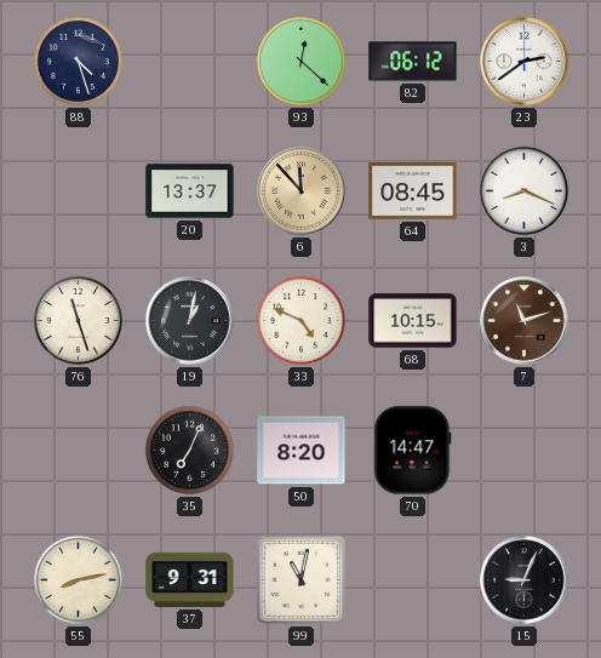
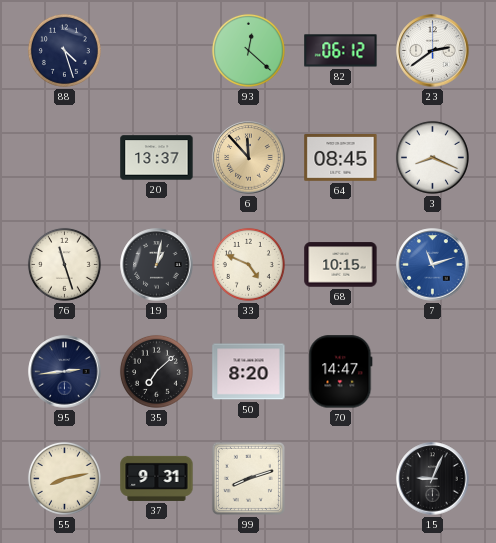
7 dial: brown -> blue (433, 265)
95: none -> 2:44 (65, 372)
35: 7:04 -> 7:08 (156, 371)
99: 11:02 -> 8:12 (248, 478)
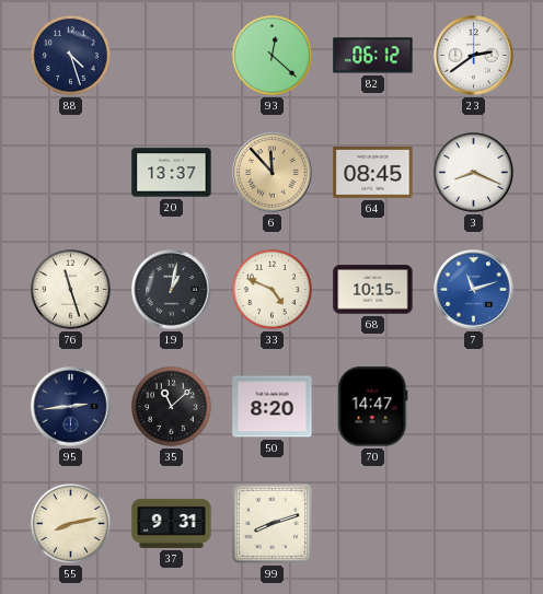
35: 7:08 -> 11:08 (171, 406)
15: 9:04 -> none (433, 479)
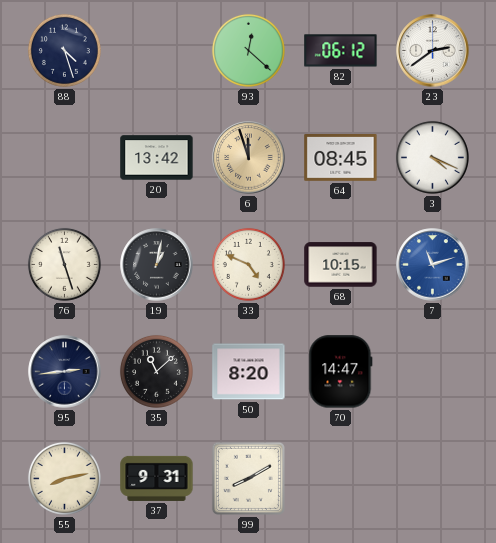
20: 13:37 -> 13:42 (157, 158)
6: 11:53 -> 11:57 (249, 158)
3: 8:19 -> 4:19 (432, 157)
99: 8:12 -> 8:10 (248, 478)
